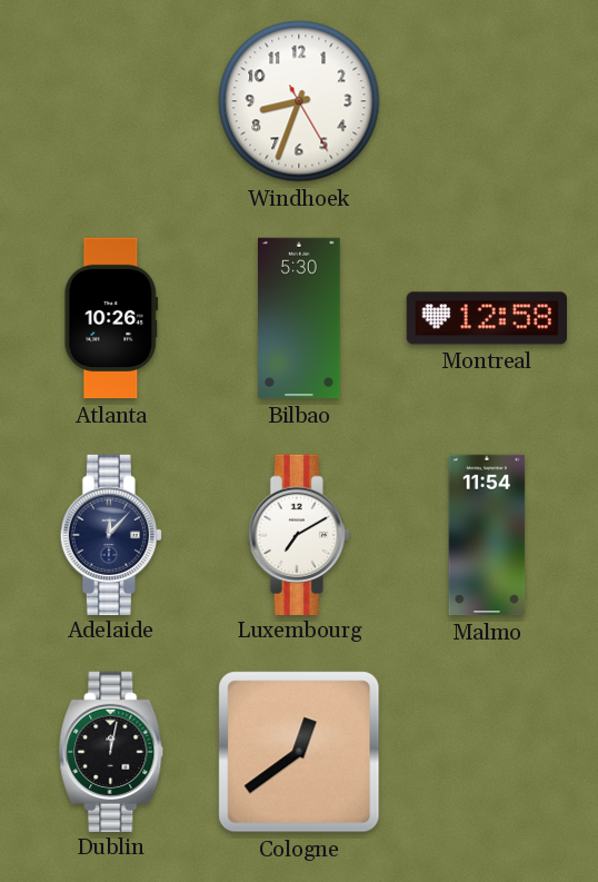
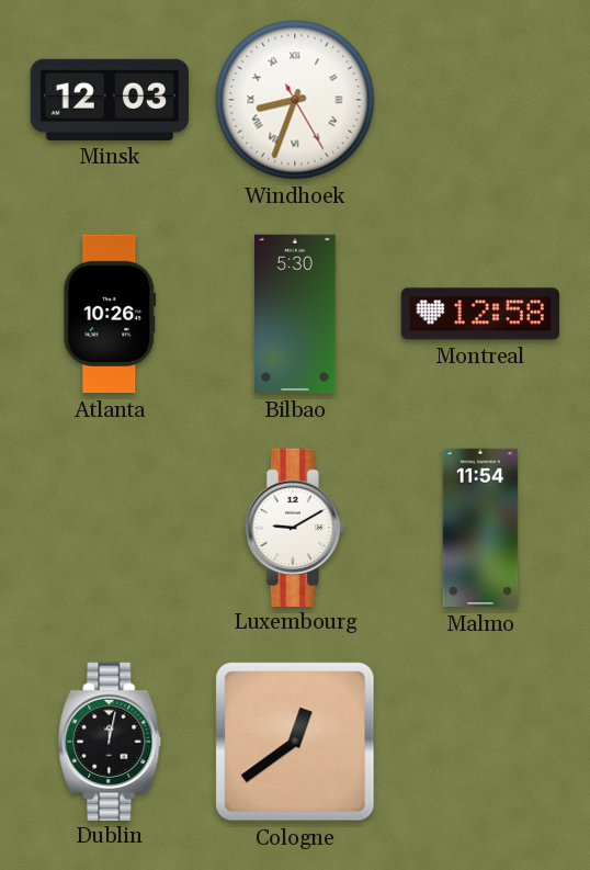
Minsk: none -> 12:03 (109, 100)
Windhoek numerals: Arabic -> Roman (295, 100)
Adelaide: 12:07 -> none (111, 534)
Luxembourg: 7:10 -> 9:10 (295, 527)
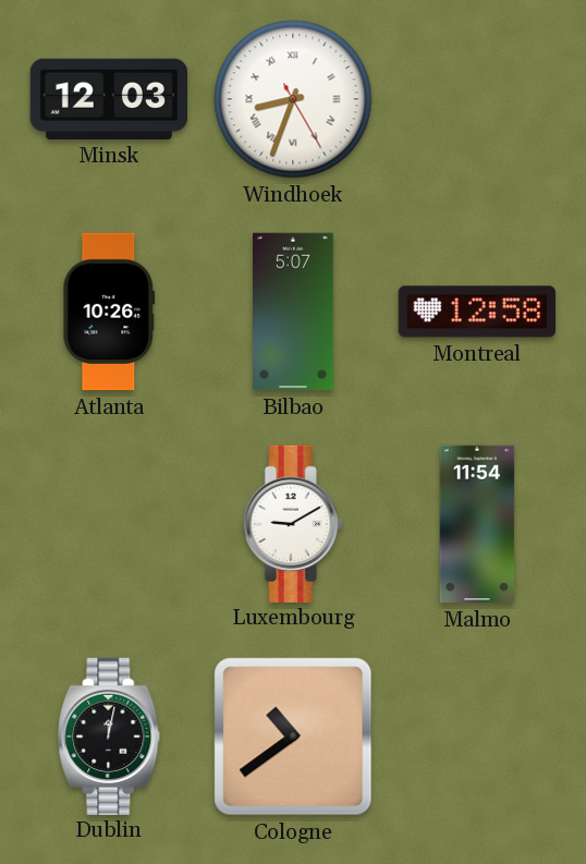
Bilbao: 5:30 -> 5:07 (294, 312)
Cologne: 12:39 -> 10:39 (293, 737)
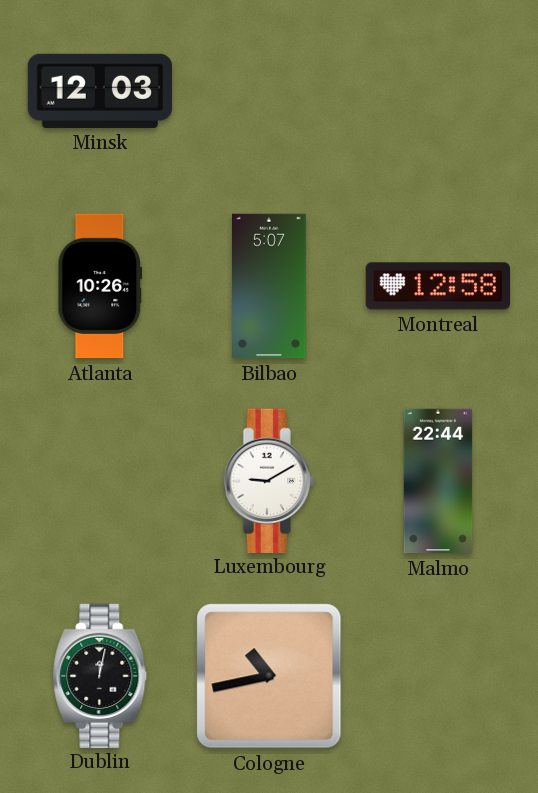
Windhoek: 8:33 -> none (293, 99)
Malmo: 11:54 -> 22:44 (438, 481)
Cologne: 10:39 -> 10:43 (269, 676)
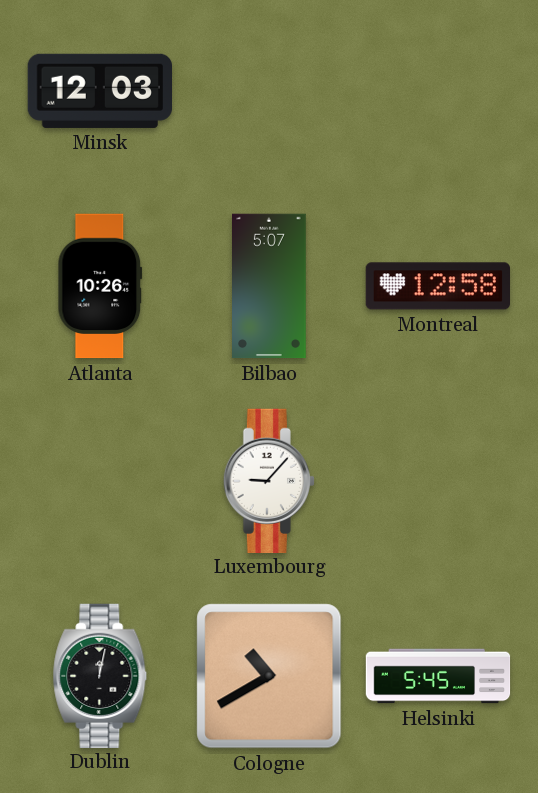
Luxembourg: 9:10 -> 9:07 (269, 480)
Malmo: 22:44 -> none (438, 481)
Cologne: 10:43 -> 10:40 (269, 676)
Helsinki: none -> 5:45 (438, 676)
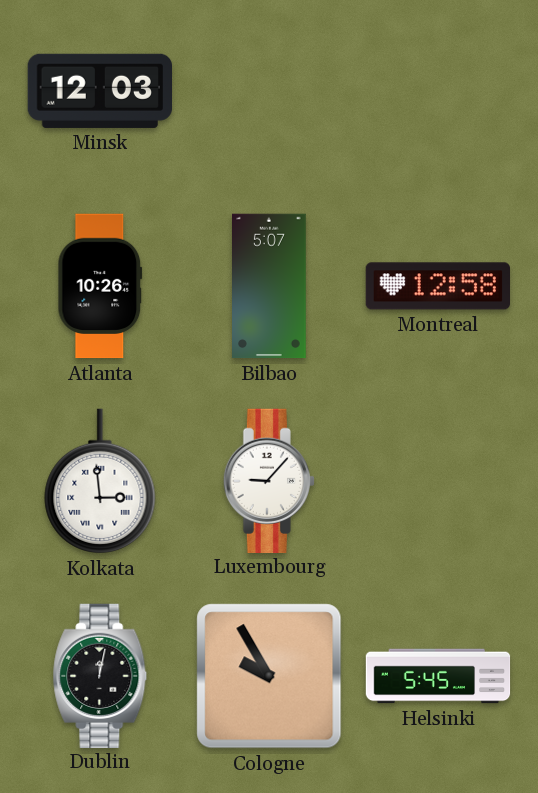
Kolkata: none -> 2:59 (100, 481)
Cologne: 10:40 -> 9:55 (269, 676)
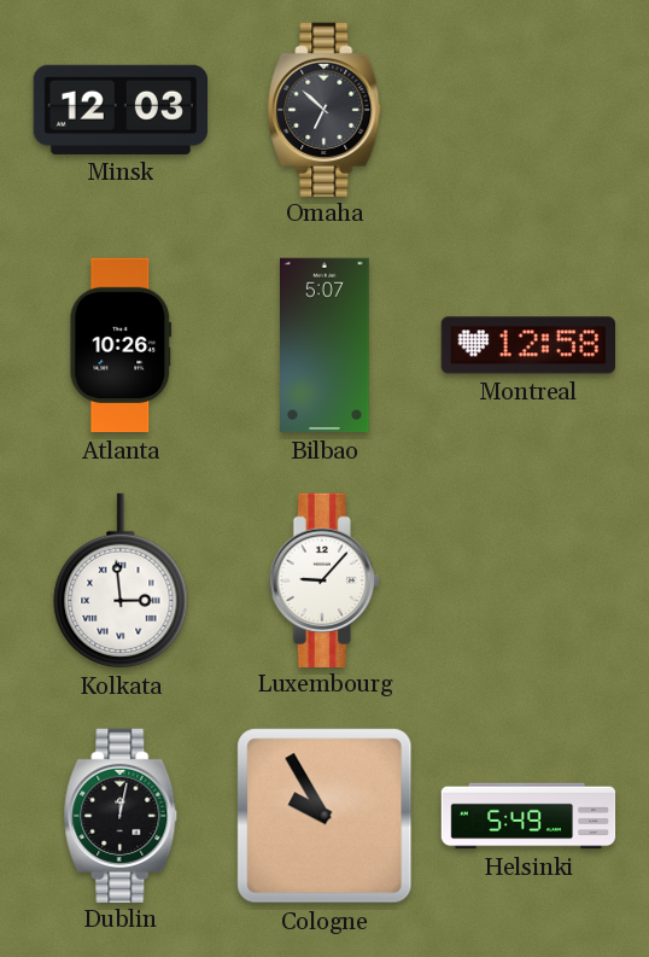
Omaha: none -> 6:52 (324, 109)
Helsinki: 5:45 -> 5:49 (528, 816)
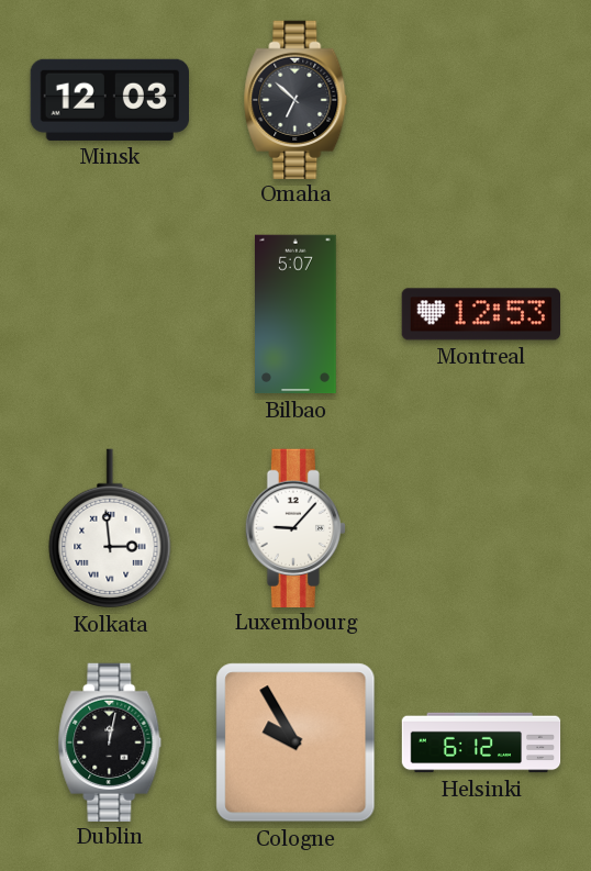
Atlanta: 10:26 -> none (121, 345)
Montreal: 12:58 -> 12:53 (480, 314)
Helsinki: 5:49 -> 6:12 (481, 742)
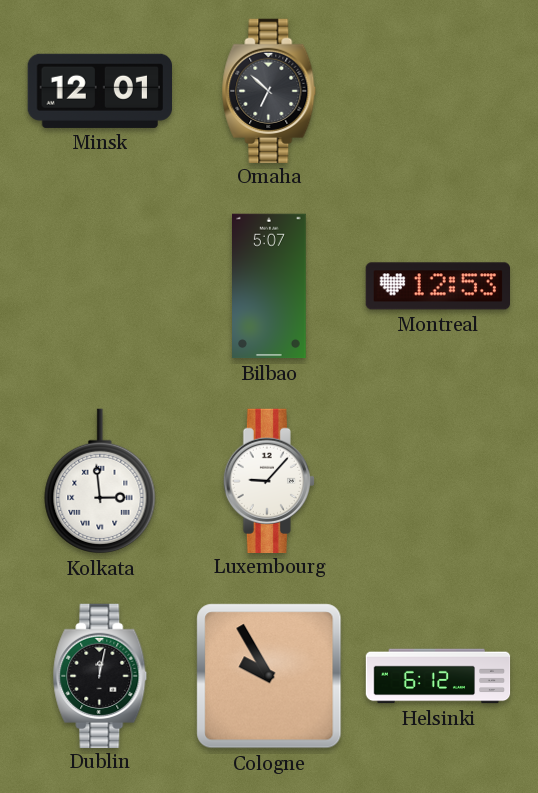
Minsk: 12:03 -> 12:01 (99, 91)
